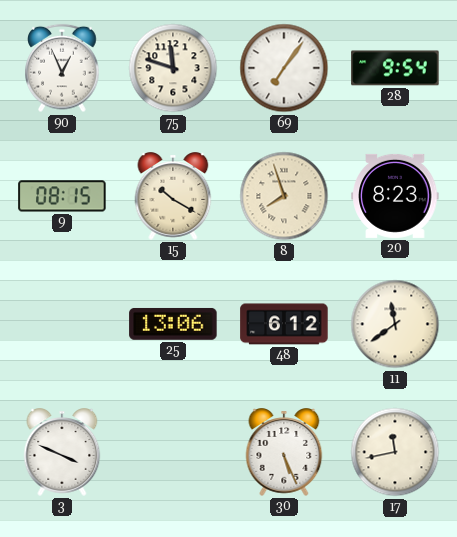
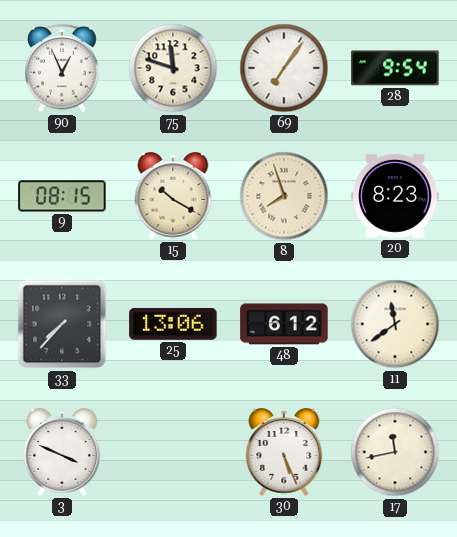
33: none -> 7:37 (62, 324)
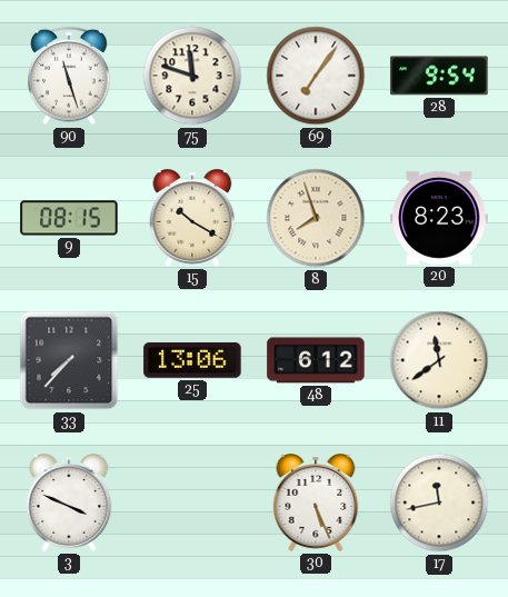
90: 12:56 -> 11:27 (69, 76)
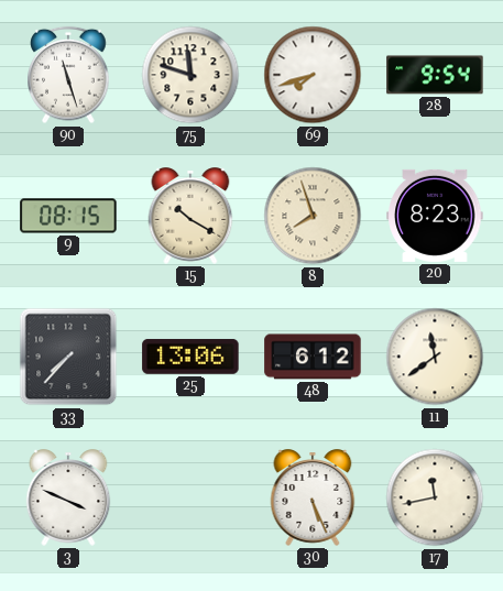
69: 7:06 -> 7:42 (313, 75)
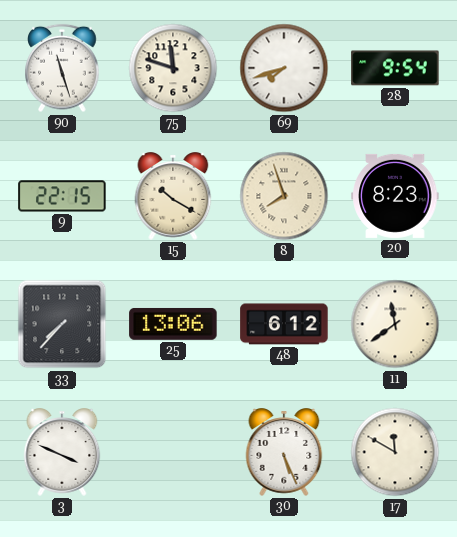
9: 08:15 -> 22:15 (62, 196)
17: 11:43 -> 11:50 (395, 452)
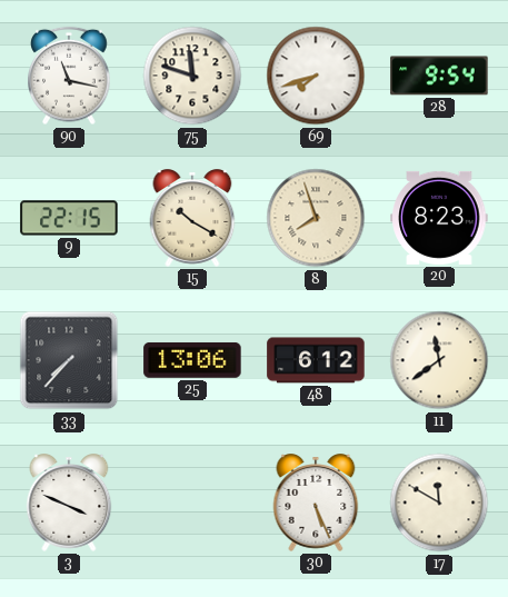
90: 11:27 -> 11:17 (69, 76)
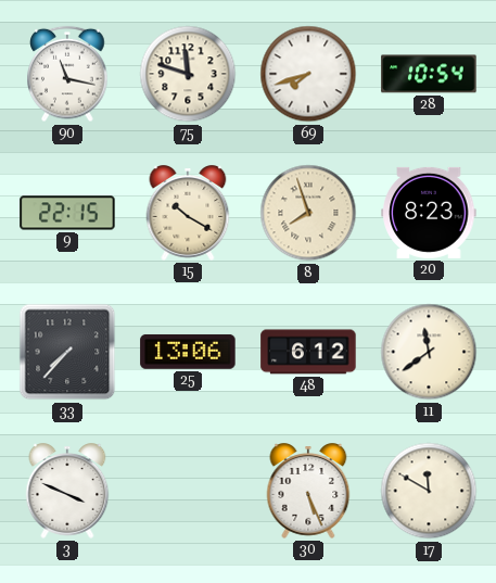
28: 9:54 -> 10:54 (429, 74)
